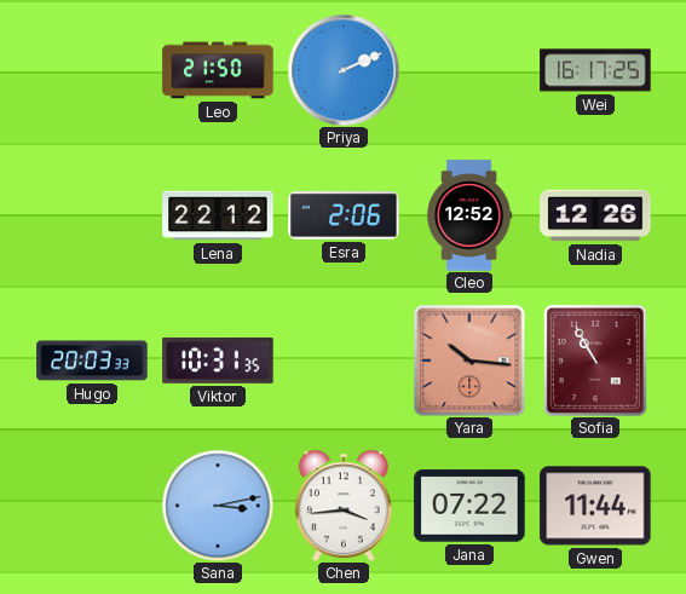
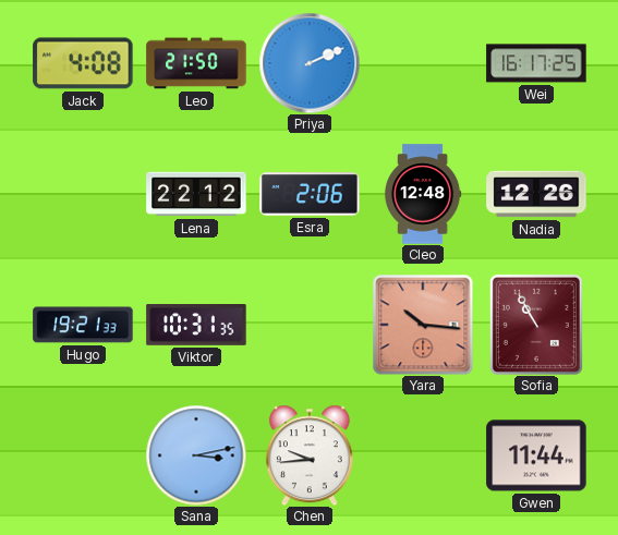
Jack: none -> 4:08 (83, 63)
Cleo: 12:52 -> 12:48 (423, 194)
Hugo: 20:03 -> 19:21 (83, 325)
Chen: 3:44 -> 9:44 (310, 455)
Jana: 07:22 -> none (469, 506)
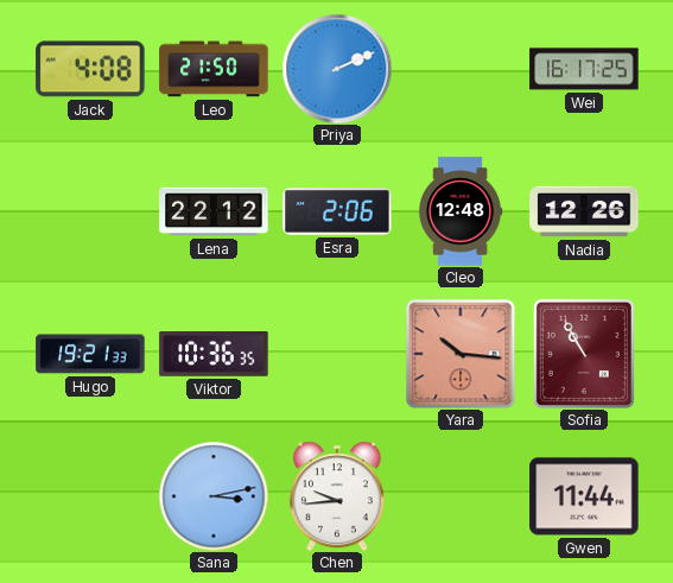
Viktor: 10:31 -> 10:36 (214, 355)
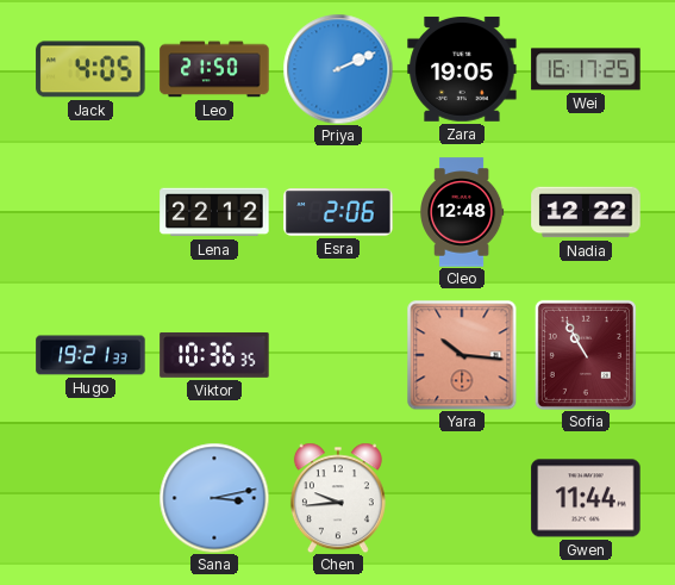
Jack: 4:08 -> 4:05 (90, 69)
Zara: none -> 19:05 (462, 69)
Nadia: 12:26 -> 12:22 (586, 212)
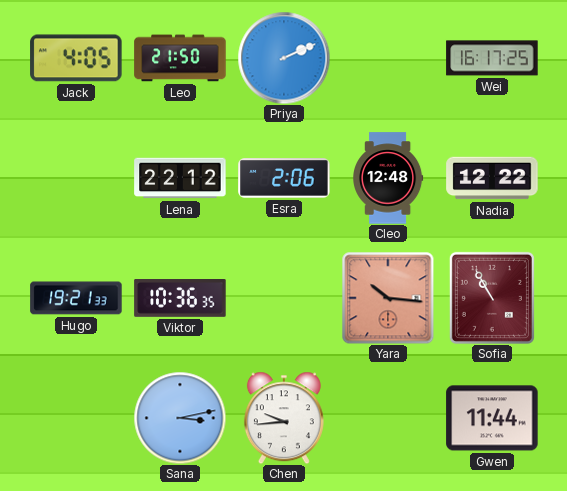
Zara: 19:05 -> none (462, 69)
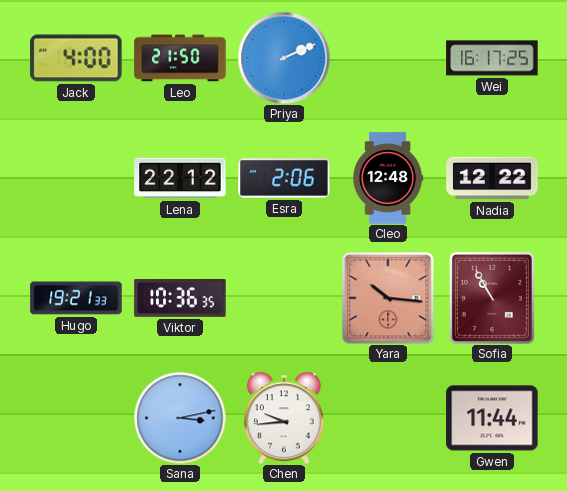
Jack: 4:05 -> 4:00 (76, 58)
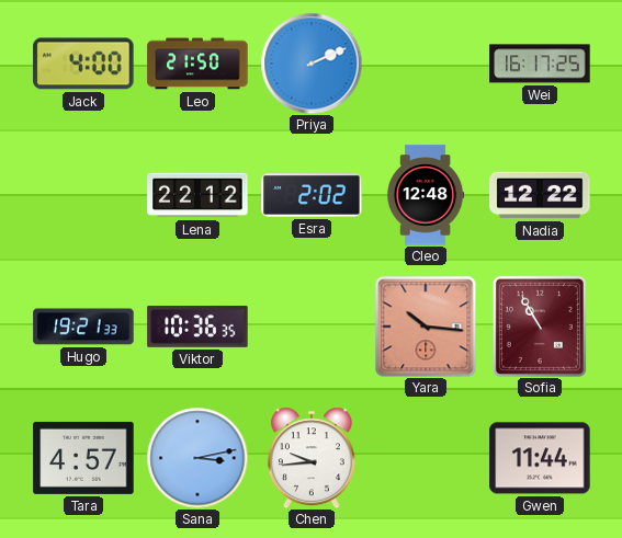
Esra: 2:06 -> 2:02 (312, 195)
Tara: none -> 4:57 (83, 458)
